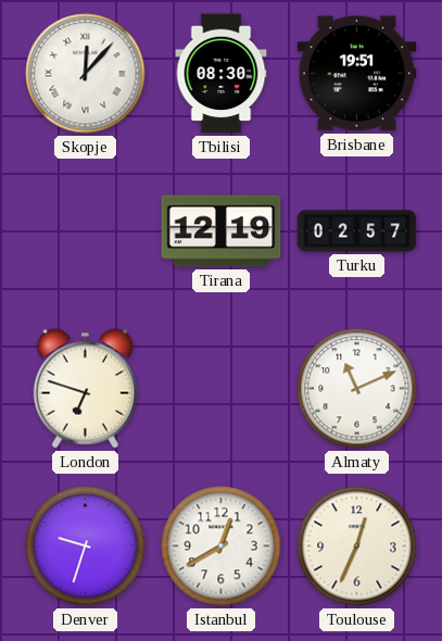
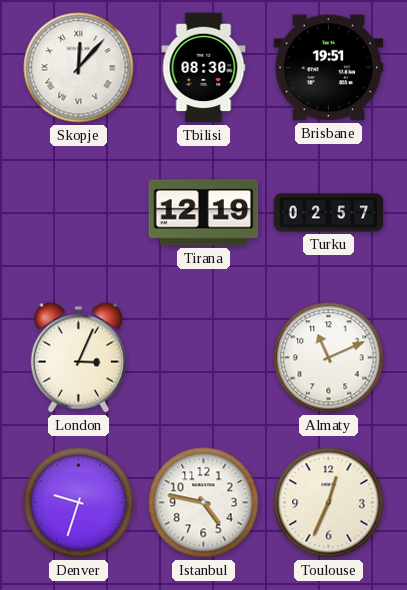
London: 6:48 -> 3:04 (78, 358)
Istanbul: 12:40 -> 4:47 (204, 503)
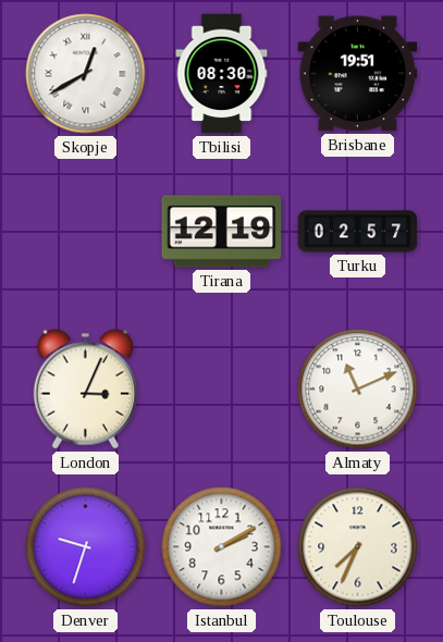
Skopje: 12:07 -> 12:40 (86, 74)
Istanbul: 4:47 -> 2:10 (222, 547)
Toulouse: 12:34 -> 7:34 (358, 547)
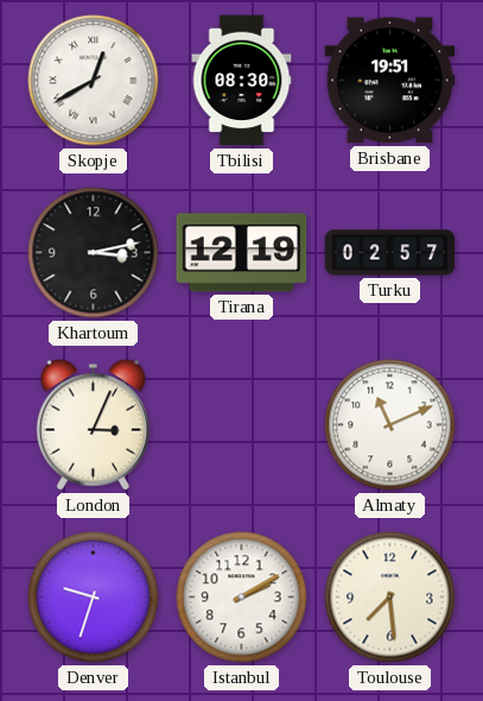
Khartoum: none -> 3:13 (94, 253)
Toulouse: 7:34 -> 7:29 (390, 598)
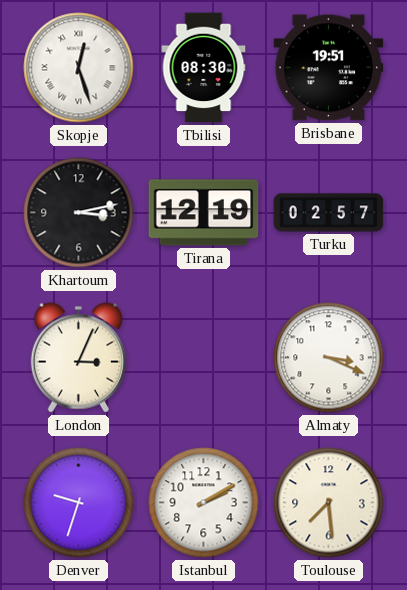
Skopje: 12:40 -> 12:27 (79, 68)
Almaty: 11:11 -> 3:19 (329, 358)
